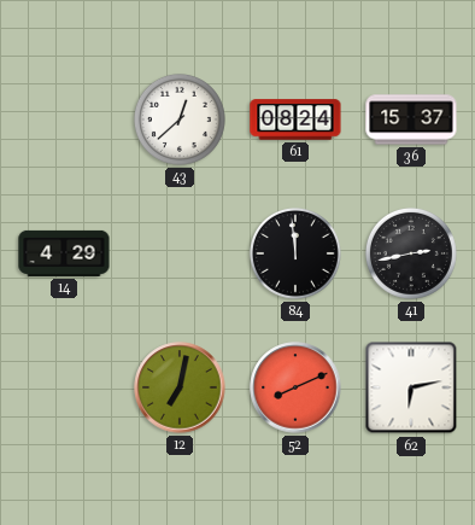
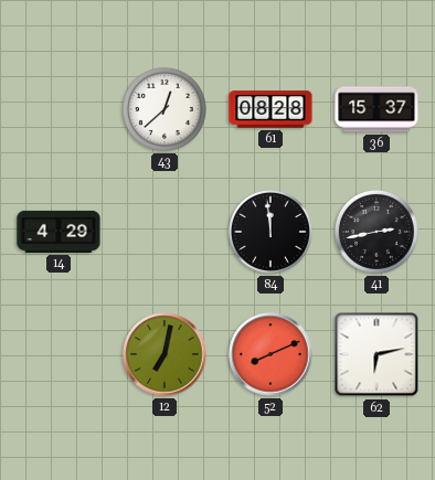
61: 08:24 -> 08:28 (270, 109)
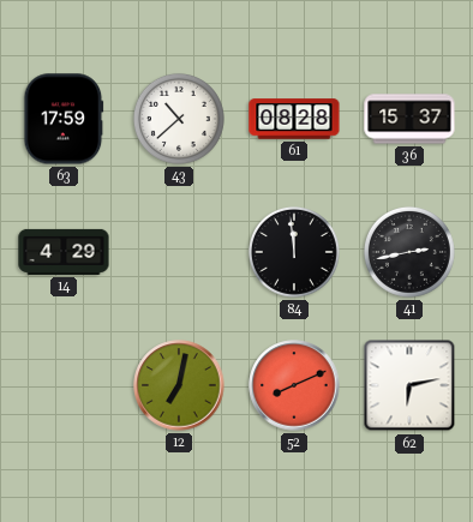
63: none -> 17:59 (64, 119)
43: 12:38 -> 10:38 (179, 119)
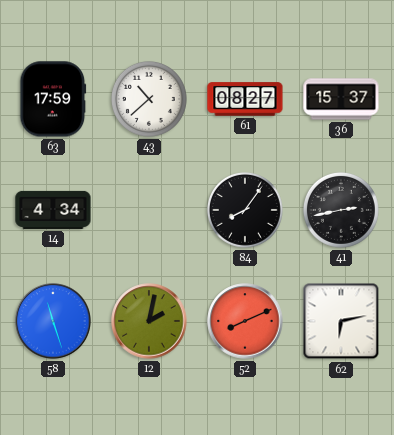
61: 08:28 -> 08:27 (245, 99)
14: 4:29 -> 4:34 (53, 210)
84: 11:59 -> 8:06 (245, 210)
58: none -> 11:27 (53, 321)
12: 7:02 -> 2:02 (149, 321)
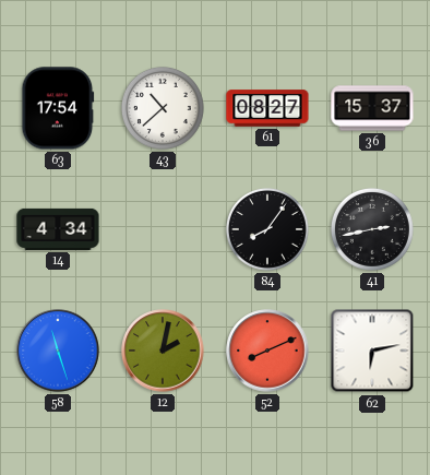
63: 17:59 -> 17:54 (58, 108)
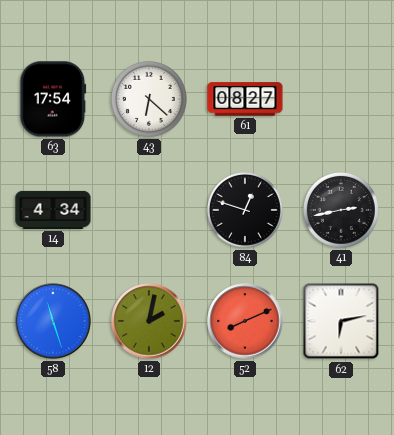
43: 10:38 -> 6:22 (149, 99)
36: 15:37 -> none (372, 108)
84: 8:06 -> 12:48 (245, 210)
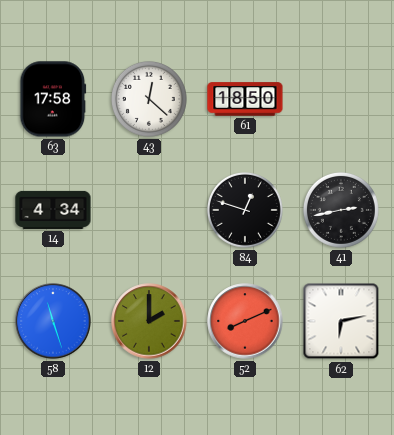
63: 17:54 -> 17:58 (53, 99)
43: 6:22 -> 12:22 (149, 99)
61: 08:27 -> 18:50 (245, 99)
12: 2:02 -> 2:00 (149, 321)
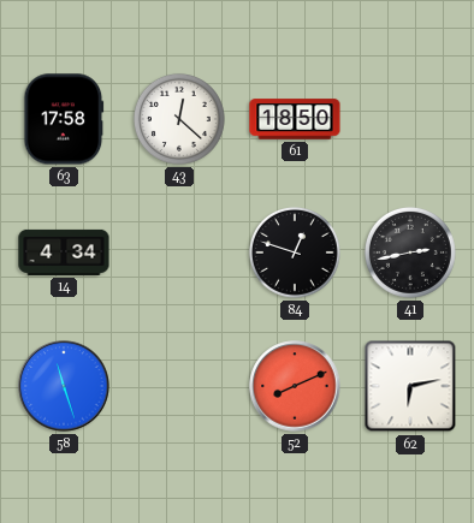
12: 2:00 -> none (149, 321)
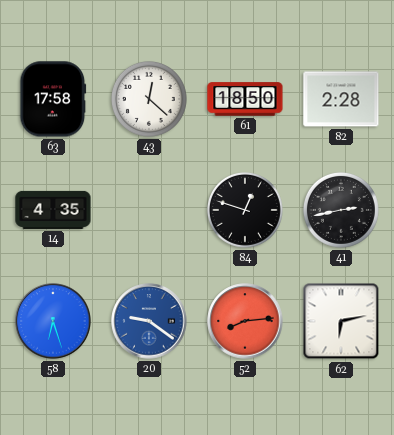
82: none -> 2:28 (341, 99)
14: 4:34 -> 4:35 (53, 210)
58: 11:27 -> 6:27 (53, 321)
20: none -> 9:21 (149, 321)
52: 8:11 -> 8:14 (245, 321)
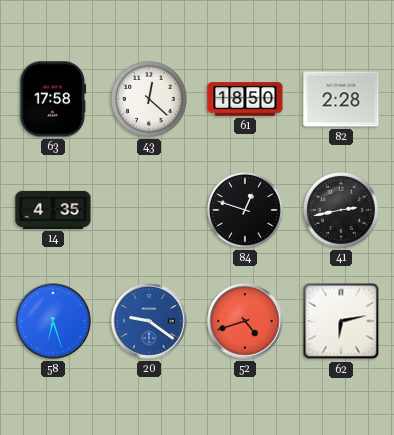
52: 8:14 -> 4:42 (245, 321)
